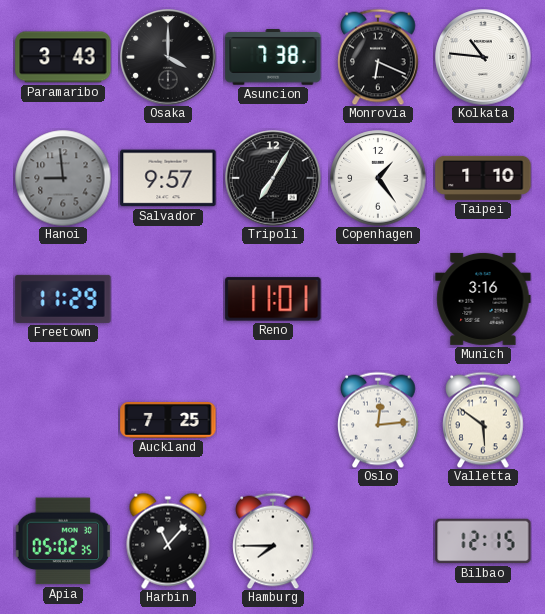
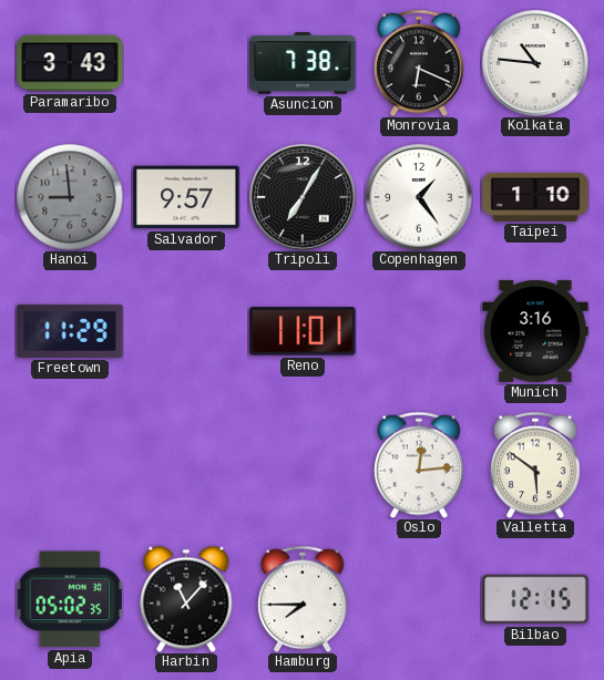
Osaka: 4:00 -> none (168, 57)
Auckland: 7:25 -> none (168, 421)
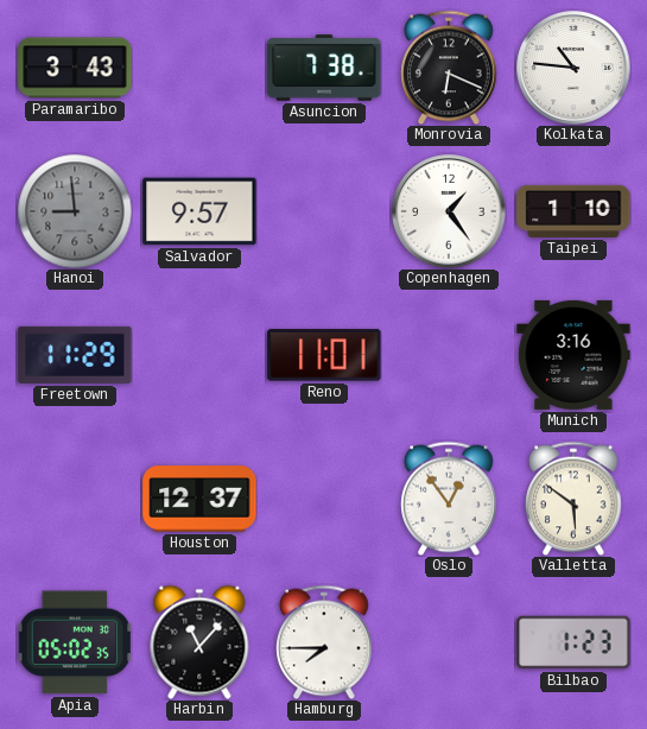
Tripoli: 7:05 -> none (303, 197)
Houston: none -> 12:37 (199, 499)
Oslo: 12:14 -> 12:54 (449, 499)
Bilbao: 12:15 -> 1:23 (573, 642)
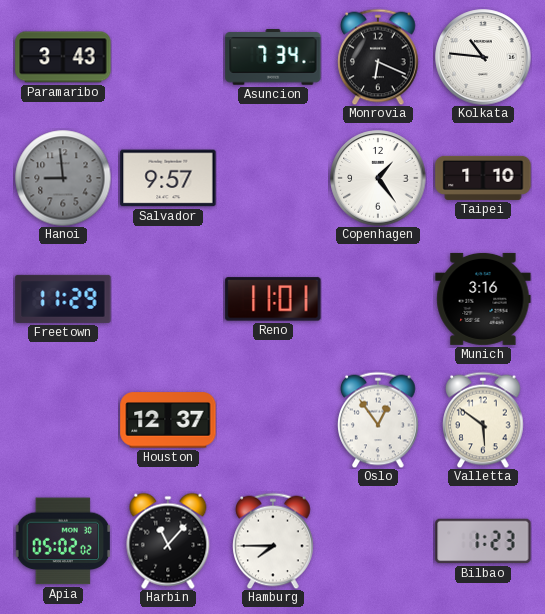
Asuncion: 7:38 -> 7:34 (273, 58)
Apia: 05:02:35 -> 05:02:02 (63, 541)
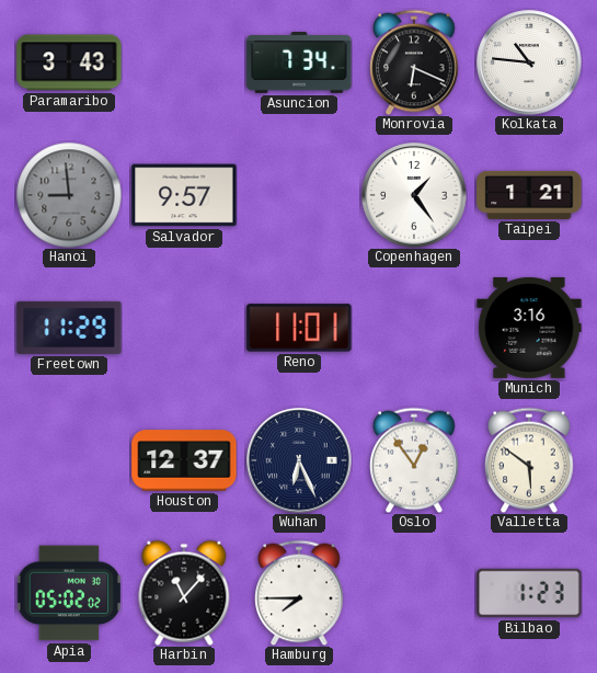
Taipei: 1:10 -> 1:21 (529, 195)
Wuhan: none -> 6:26 (299, 460)
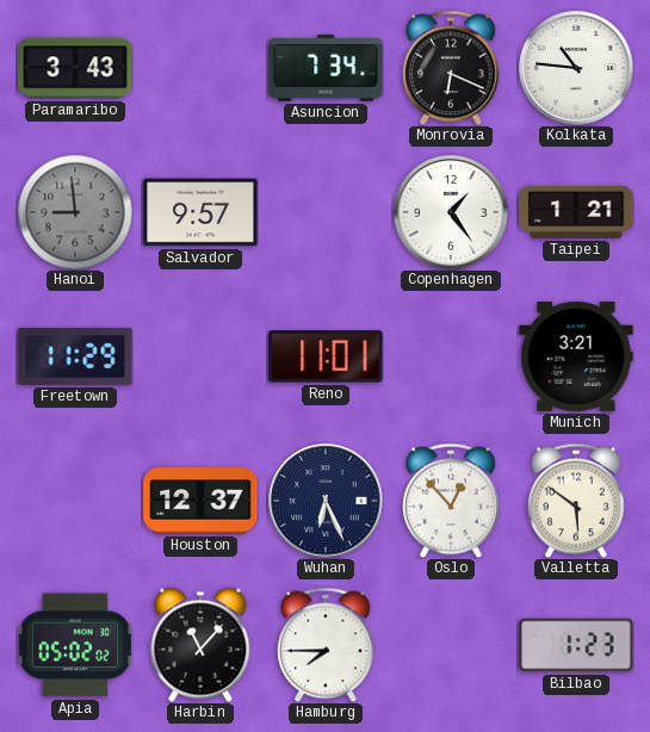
Munich: 3:16 -> 3:21 (576, 356)
Oslo: 12:54 -> 12:53 (451, 501)
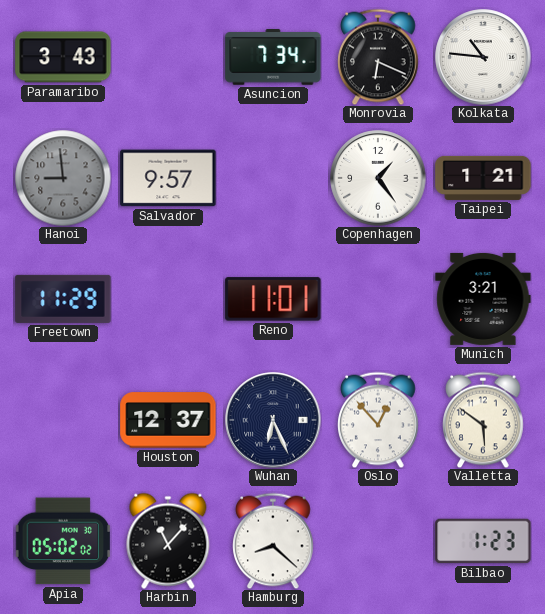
Hamburg: 7:45 -> 8:22 (273, 541)
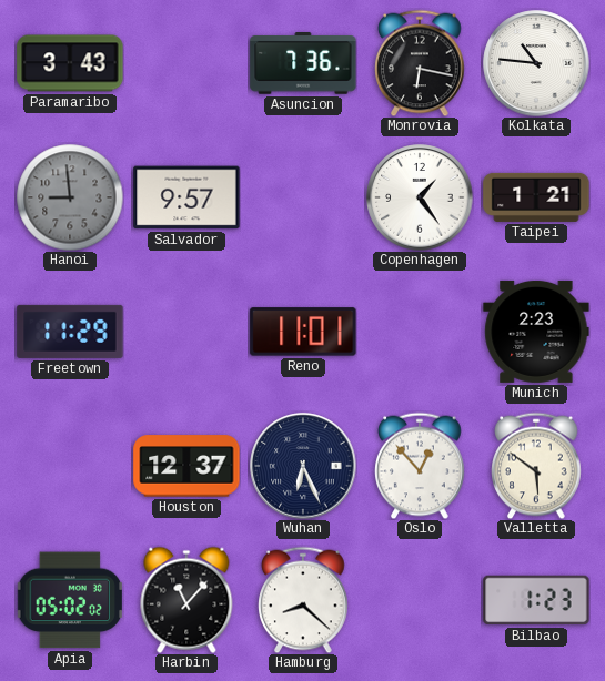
Asuncion: 7:34 -> 7:36 (303, 64)
Monrovia: 6:19 -> 6:17 (420, 63)
Munich: 3:21 -> 2:23 (536, 332)
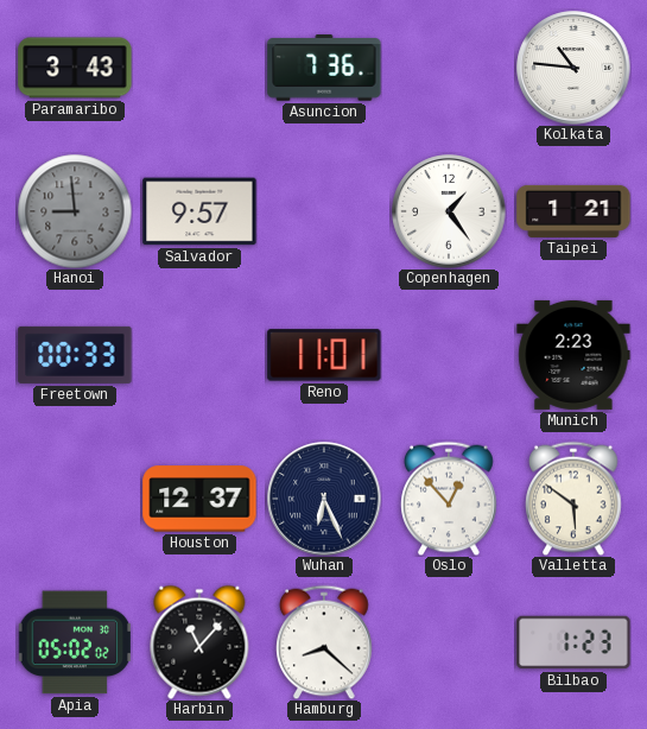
Monrovia: 6:17 -> none (420, 63)
Freetown: 11:29 -> 00:33 (75, 355)
